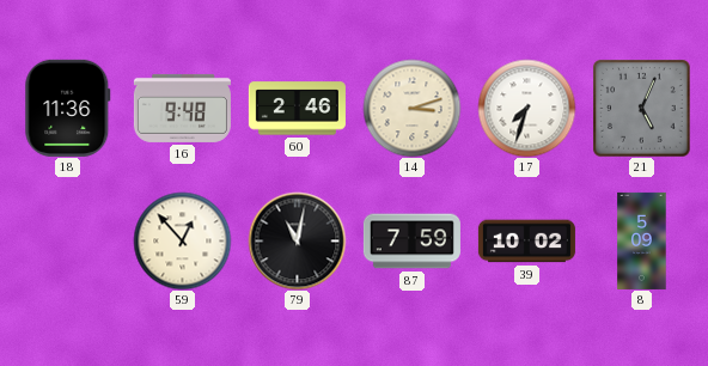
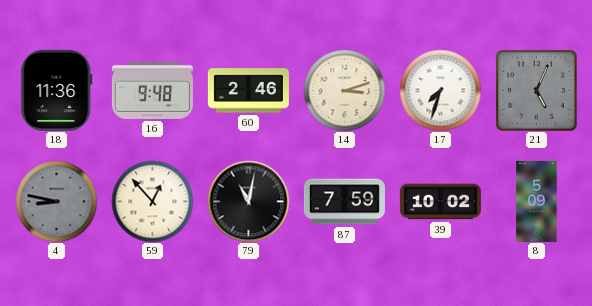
4: none -> 8:47 (56, 201)
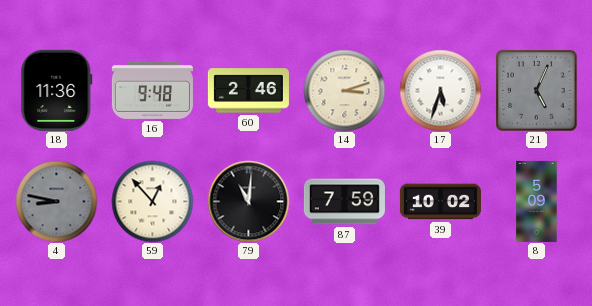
17: 7:33 -> 5:33 (440, 90)
79: 11:02 -> 11:01 (248, 201)
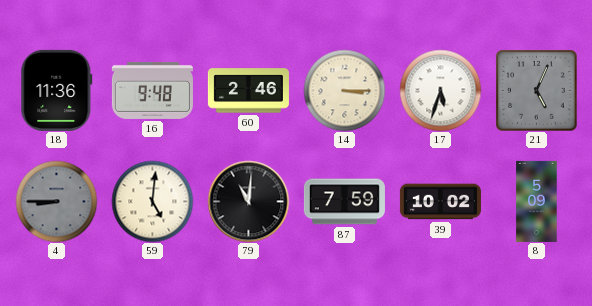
14: 3:12 -> 3:15 (344, 90)
4: 8:47 -> 8:45 (56, 201)
59: 12:53 -> 5:01 (152, 201)
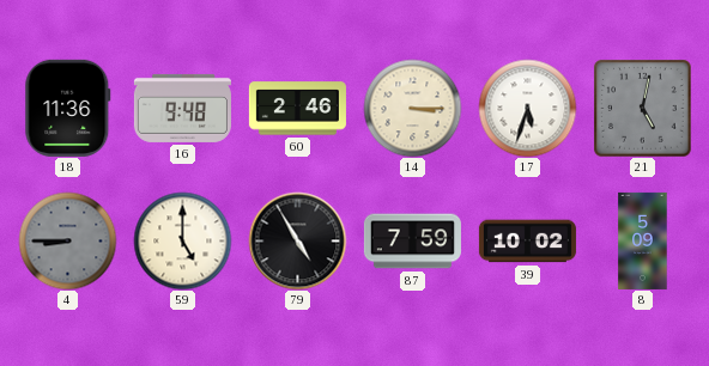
21: 5:04 -> 5:02 (642, 109)
59: 5:01 -> 5:00 (182, 240)
79: 11:01 -> 4:55 (297, 240)
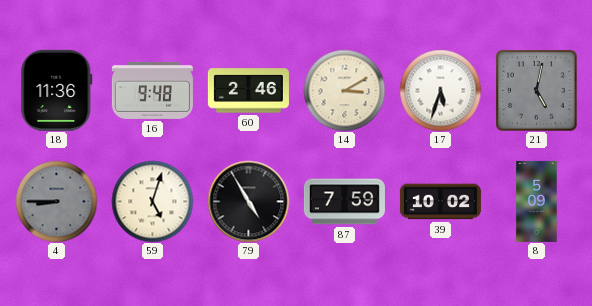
14: 3:15 -> 3:10 (344, 90)
59: 5:00 -> 5:03 (152, 201)
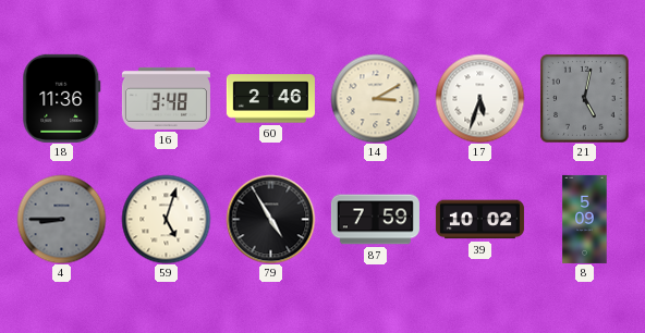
16: 9:48 -> 3:48 (166, 98)
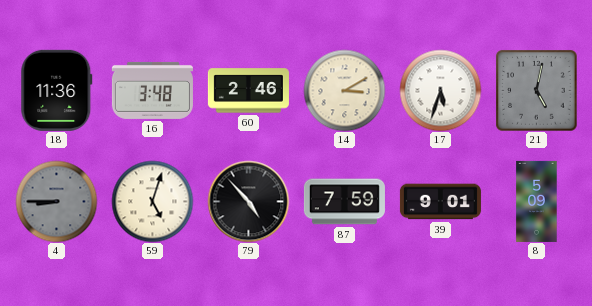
79: 4:55 -> 4:53 (248, 201)
39: 10:02 -> 9:01 (440, 202)
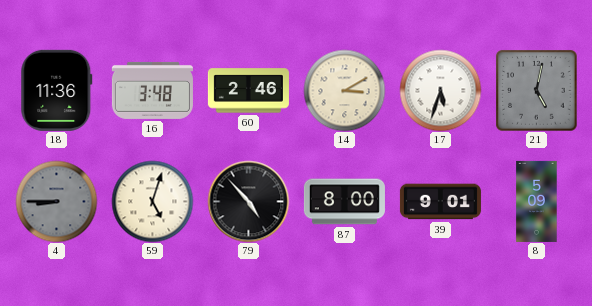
87: 7:59 -> 8:00 (344, 202)
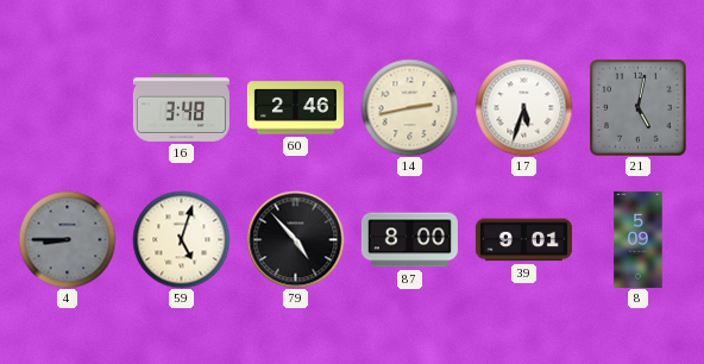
18: 11:36 -> none (57, 90)
14: 3:10 -> 2:43 (409, 107)
